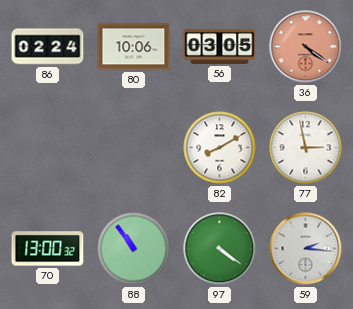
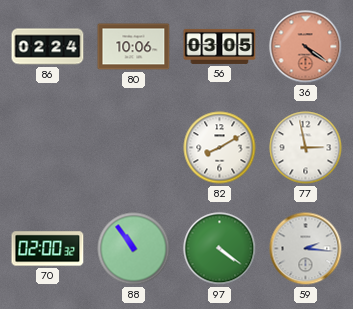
70: 13:00 -> 02:00 (48, 249)
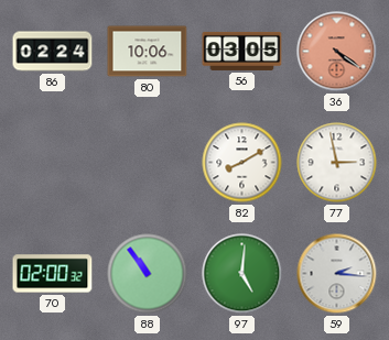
97: 4:21 -> 5:01 (242, 274)
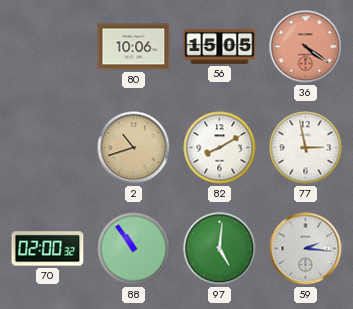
86: 02:24 -> none (53, 52)
56: 03:05 -> 15:05 (220, 46)
2: none -> 10:42 (134, 148)
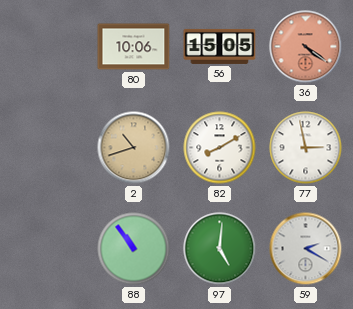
70: 02:00 -> none (48, 249)
59: 2:16 -> 2:20 (306, 249)
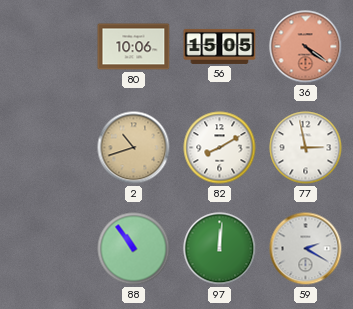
97: 5:01 -> 12:01 (220, 249)
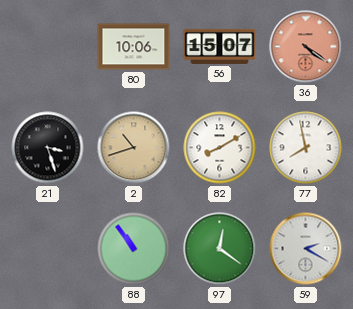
56: 15:05 -> 15:07 (220, 46)
21: none -> 3:27 (48, 148)
77: 2:58 -> 7:58 (306, 148)
97: 12:01 -> 12:21 (220, 249)
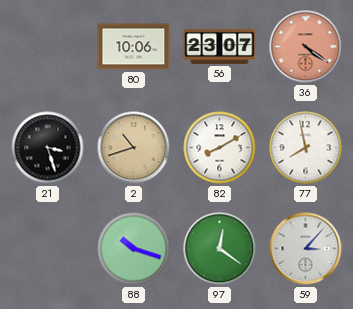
56: 15:07 -> 23:07 (220, 46)
88: 10:54 -> 10:18 (134, 249)
59: 2:20 -> 3:07 (306, 249)
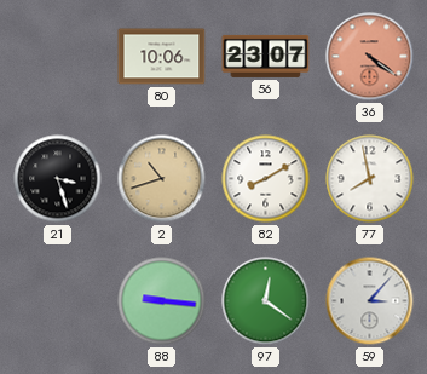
88: 10:18 -> 9:16 (162, 301)
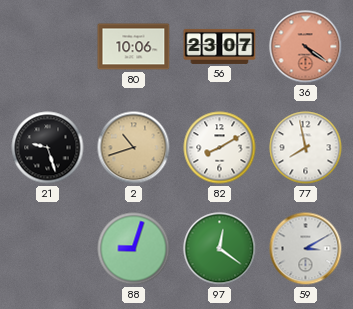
21: 3:27 -> 9:27 (48, 148)
88: 9:16 -> 9:03 (134, 249)
59: 3:07 -> 3:10 (306, 249)
